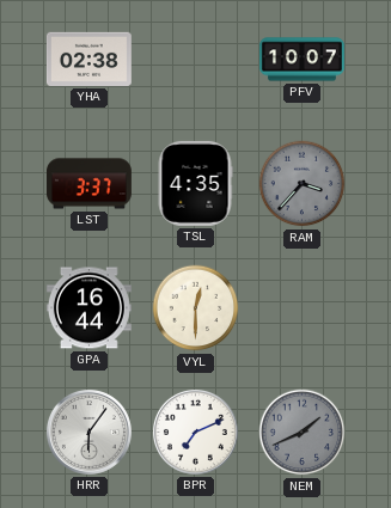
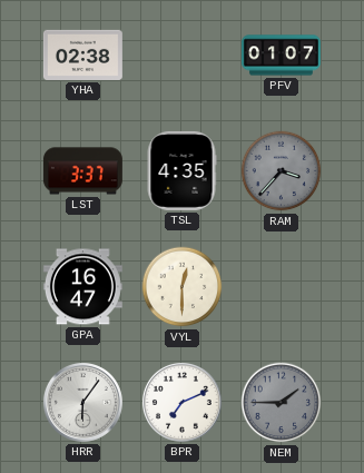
PFV: 10:07 -> 01:07 (281, 56)
GPA: 16:44 -> 16:47 (82, 287)
NEM: 1:41 -> 1:45 (282, 403)
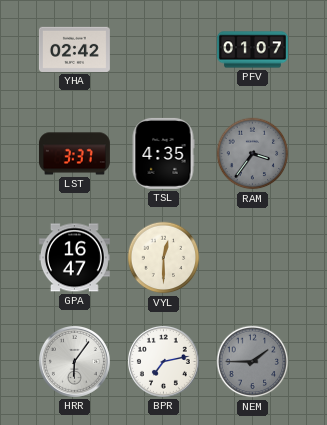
YHA: 02:38 -> 02:42 (74, 49)
RAM: 3:37 -> 3:36 (253, 154)
BPR: 7:11 -> 7:13 (163, 361)
